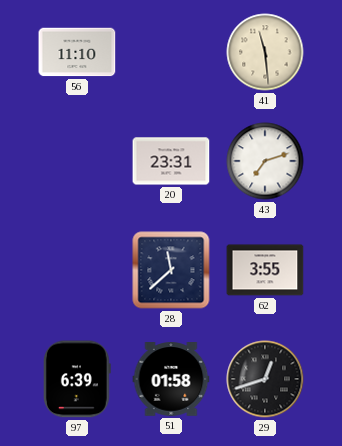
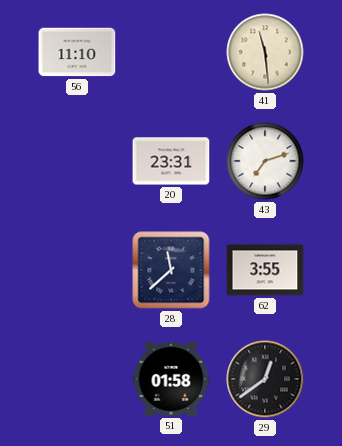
97: 6:39 -> none (77, 379)
29: 12:42 -> 12:39 (265, 379)
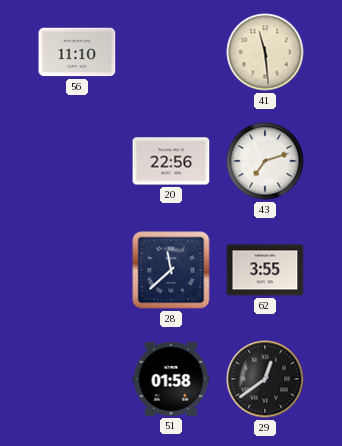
20: 23:31 -> 22:56 (171, 161)
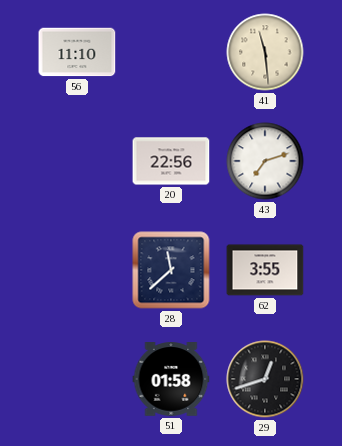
29: 12:39 -> 12:42 (265, 379)
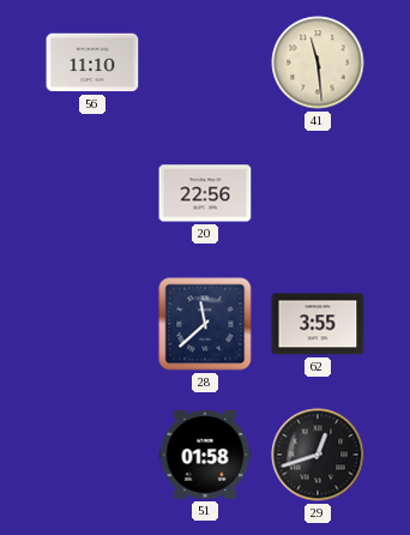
43: 7:12 -> none (265, 161)
